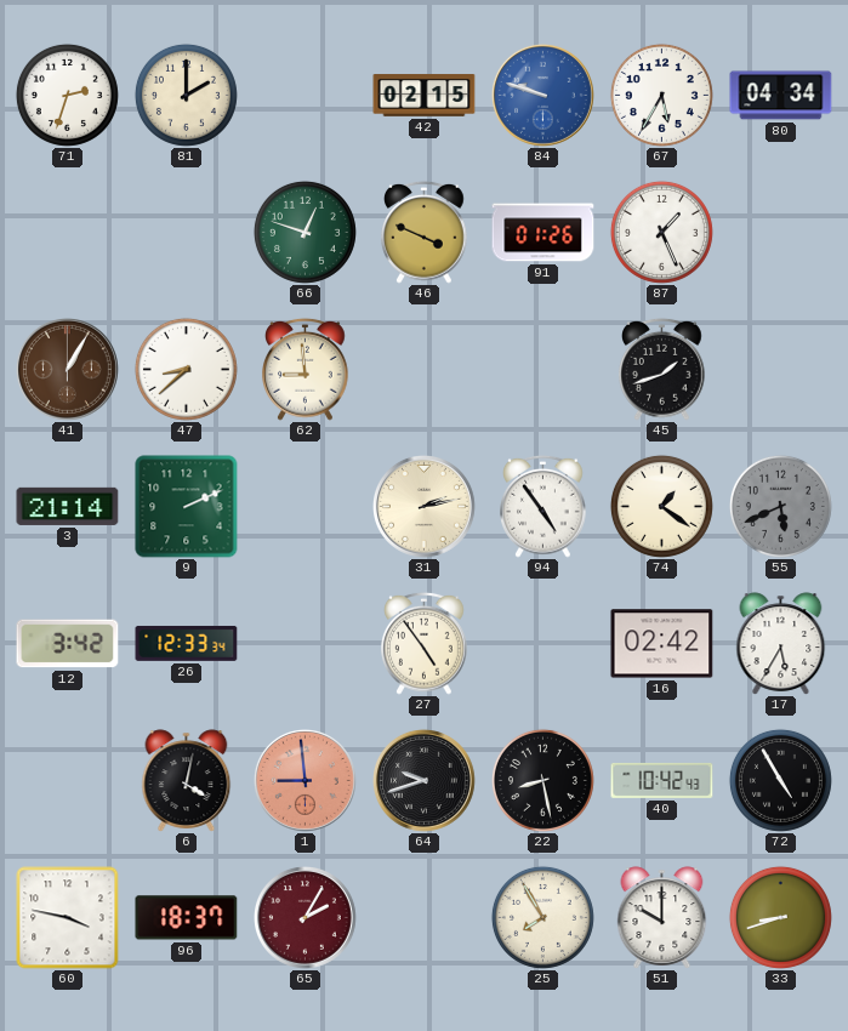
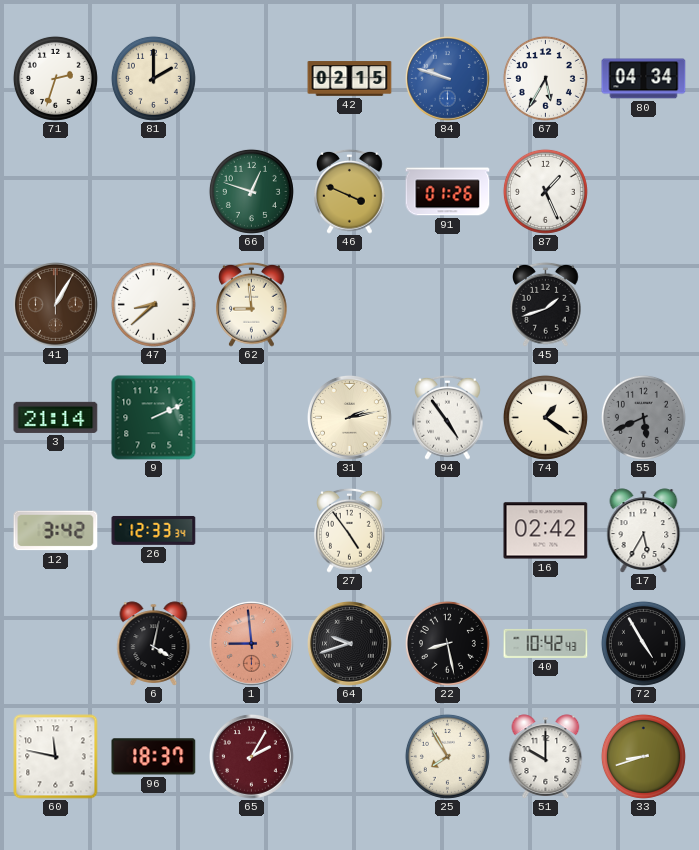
60: 3:47 -> 11:47 (56, 757)
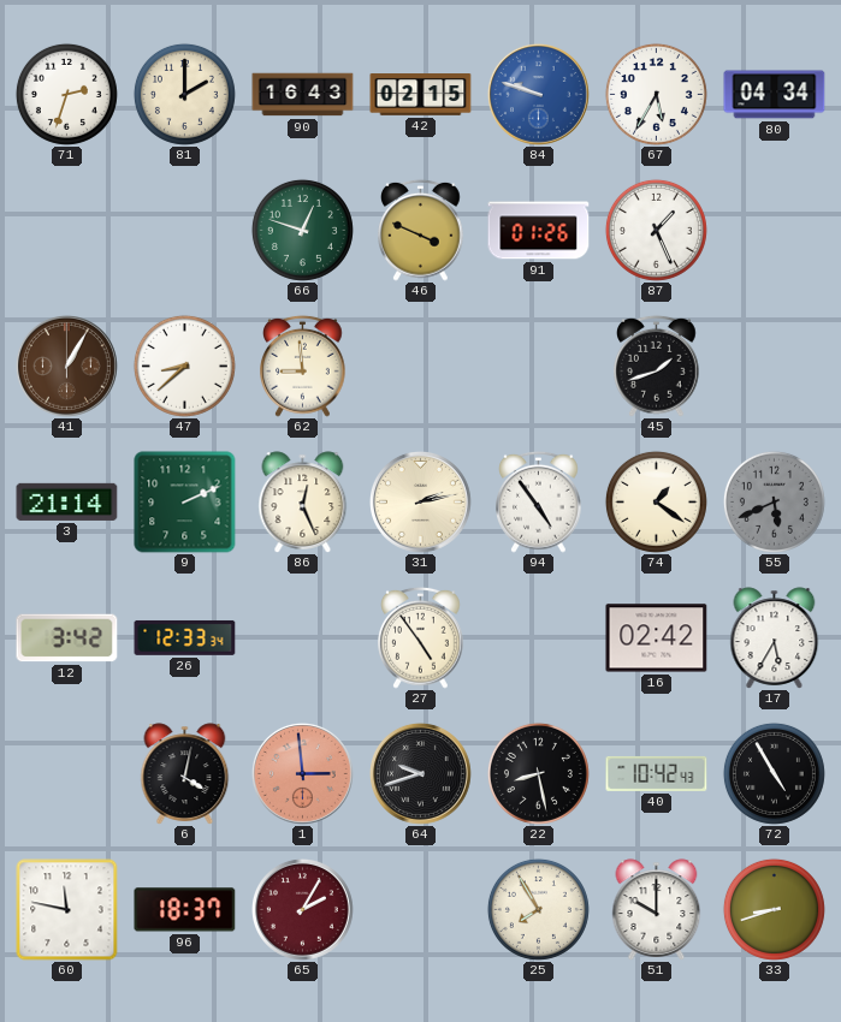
90: none -> 16:43 (303, 95)
86: none -> 12:26 (303, 503)
1: 8:59 -> 2:59 (303, 774)
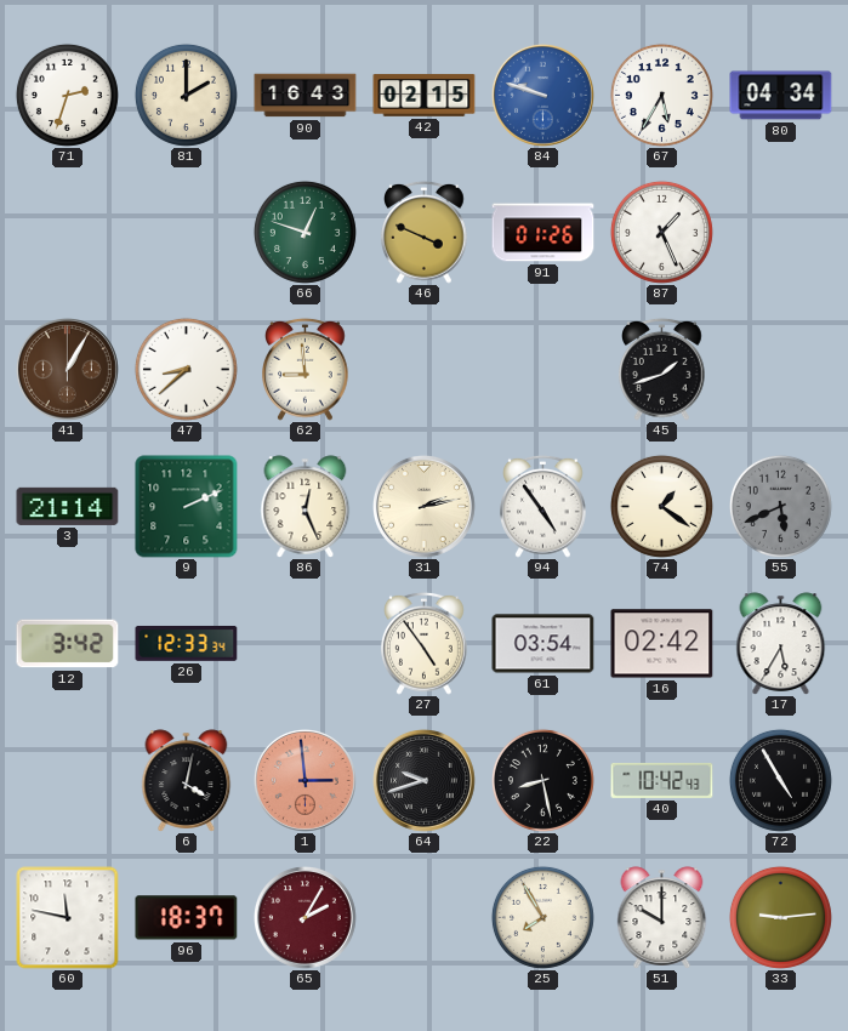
61: none -> 03:54 (543, 644)
33: 8:42 -> 9:14 (780, 917)
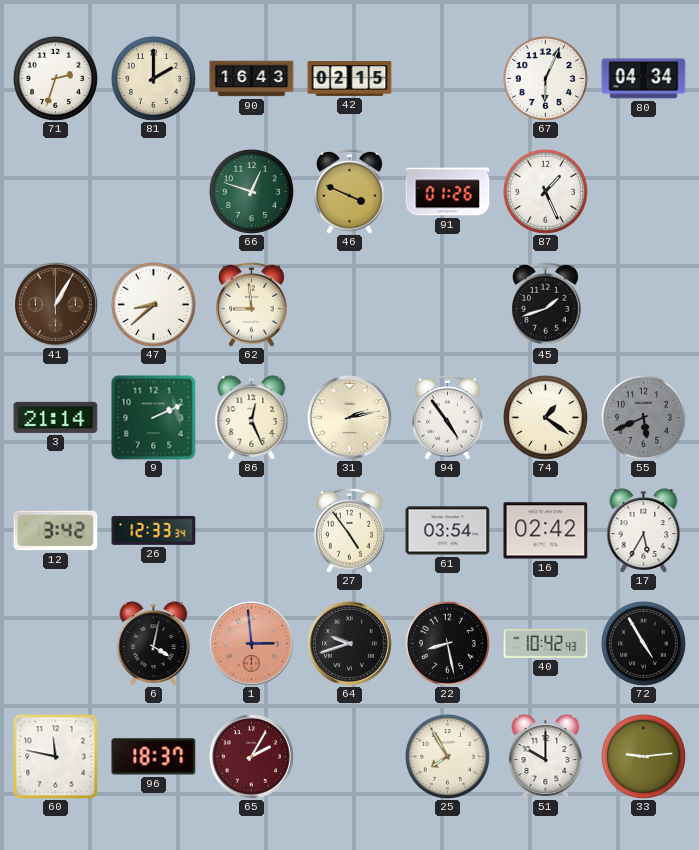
84: 9:48 -> none (543, 96)
67: 5:35 -> 6:04 (545, 78)
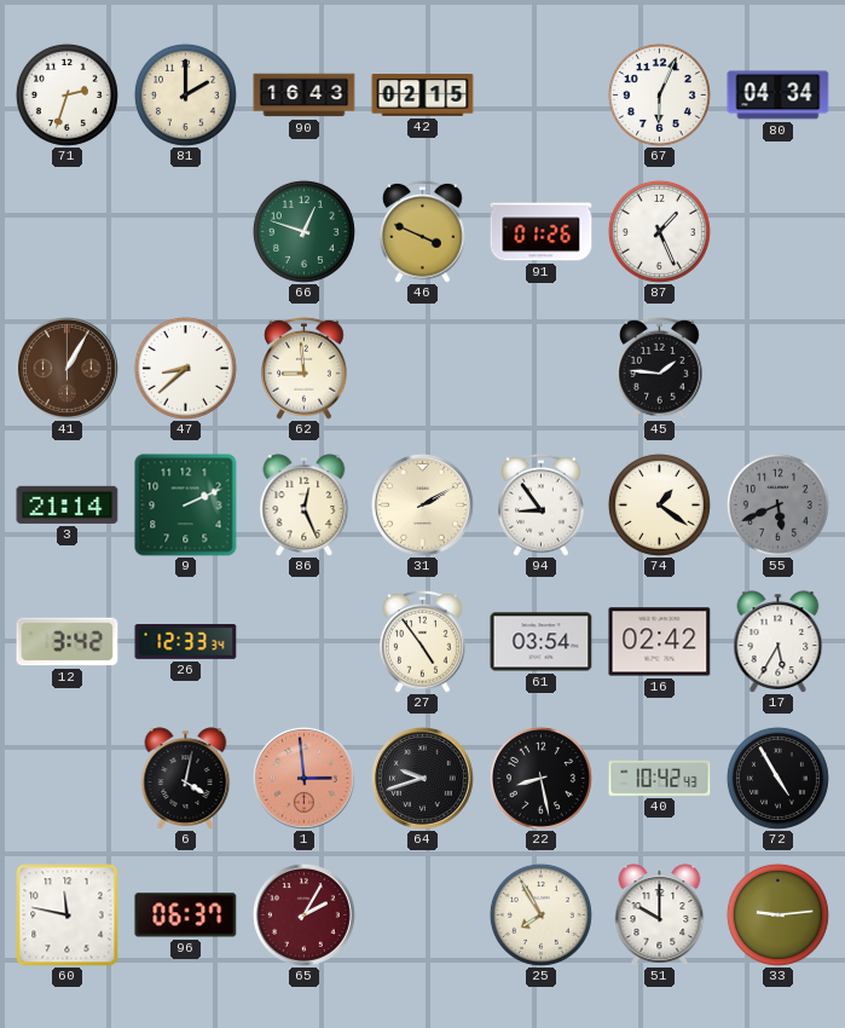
45: 1:42 -> 1:46 (660, 368)
31: 2:13 -> 2:10 (423, 506)
94: 4:54 -> 8:54 (542, 504)
96: 18:37 -> 06:37 (186, 916)
